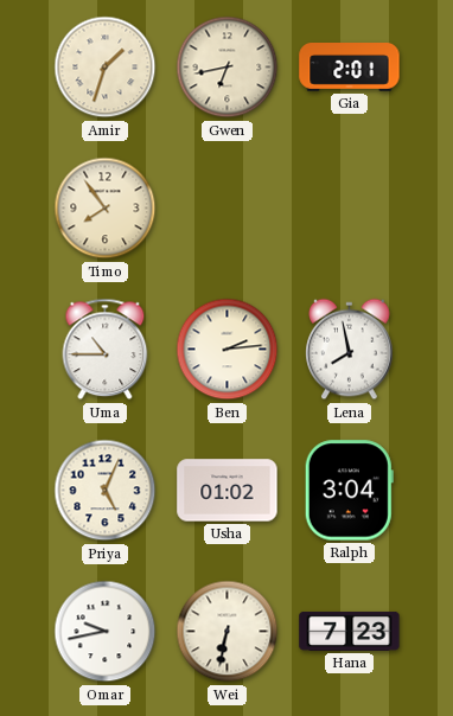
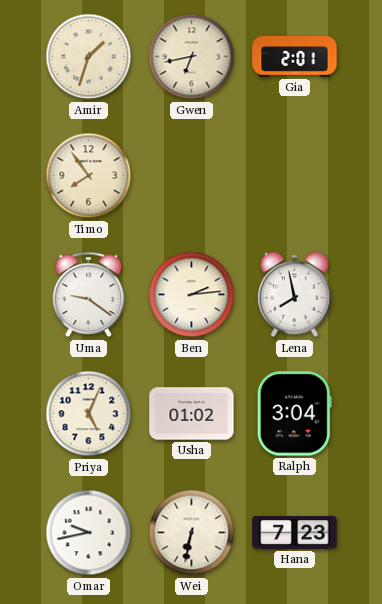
Uma: 10:45 -> 9:21 (89, 295)
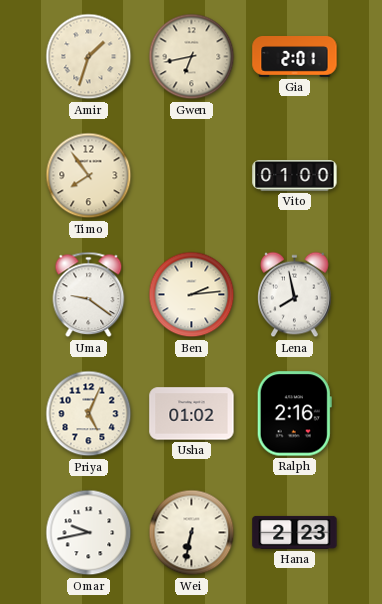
Vito: none -> 01:00 (295, 176)
Ralph: 3:04 -> 2:16 (294, 414)
Hana: 7:23 -> 2:23 (295, 532)
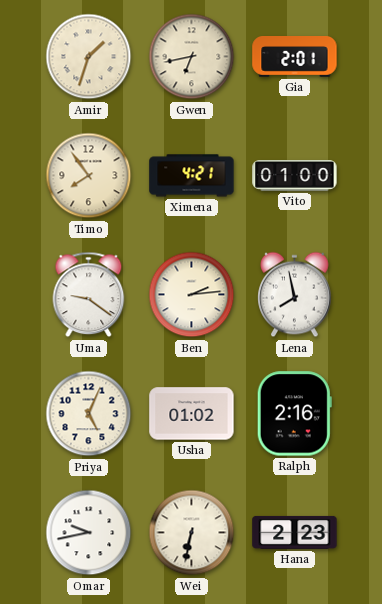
Ximena: none -> 4:21 (192, 176)
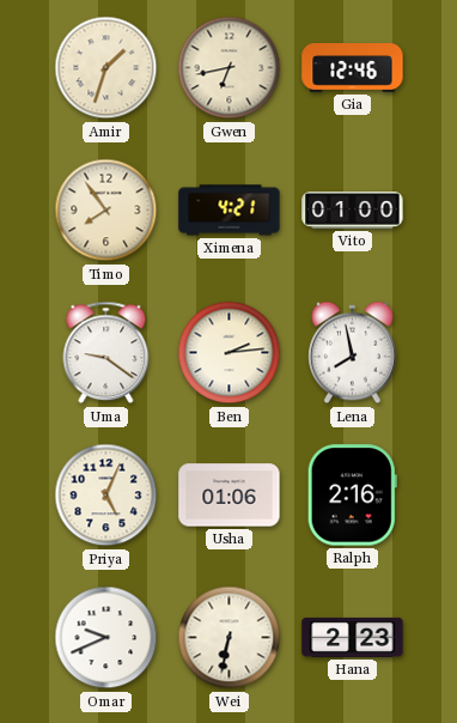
Gia: 2:01 -> 12:46 (353, 68)
Usha: 01:02 -> 01:06 (230, 496)
Omar: 9:43 -> 9:41 (106, 638)
